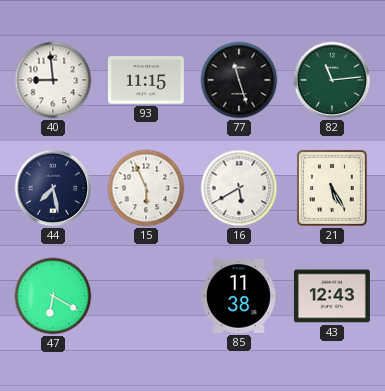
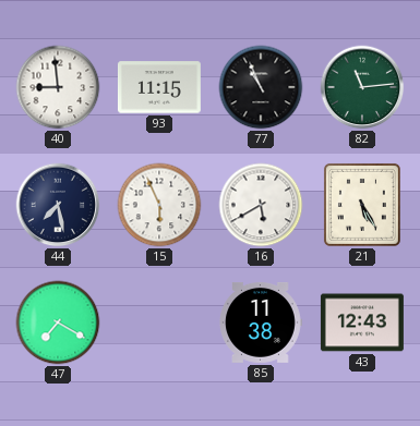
77: 11:27 -> 10:56 (261, 87)
47: 6:20 -> 7:20 (58, 322)
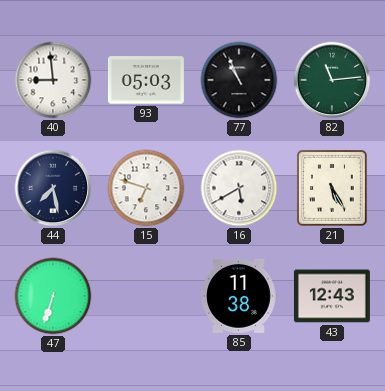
93: 11:15 -> 05:03 (146, 80)
15: 5:56 -> 6:48 (146, 188)
47: 7:20 -> 6:33 (53, 296)
